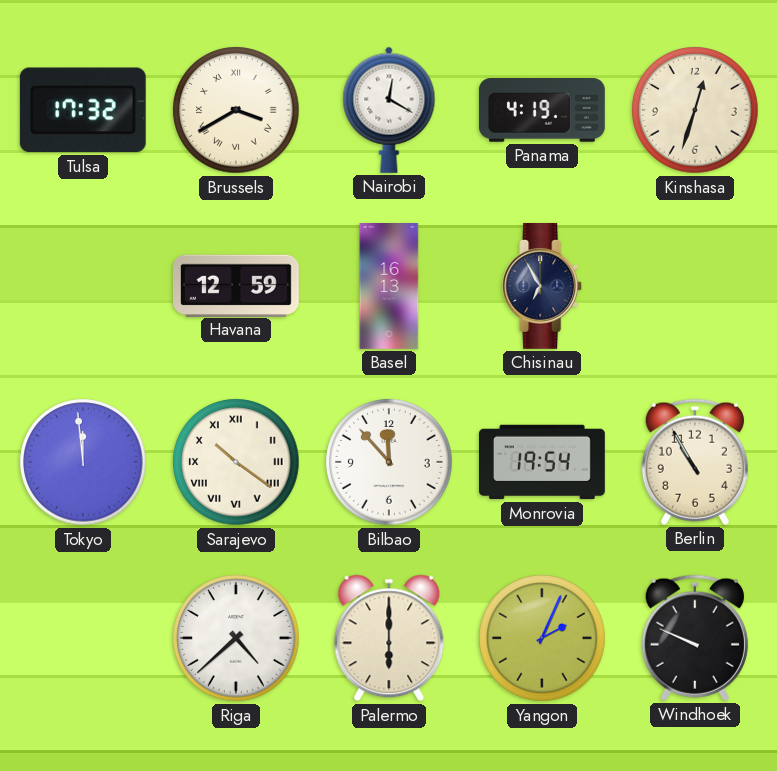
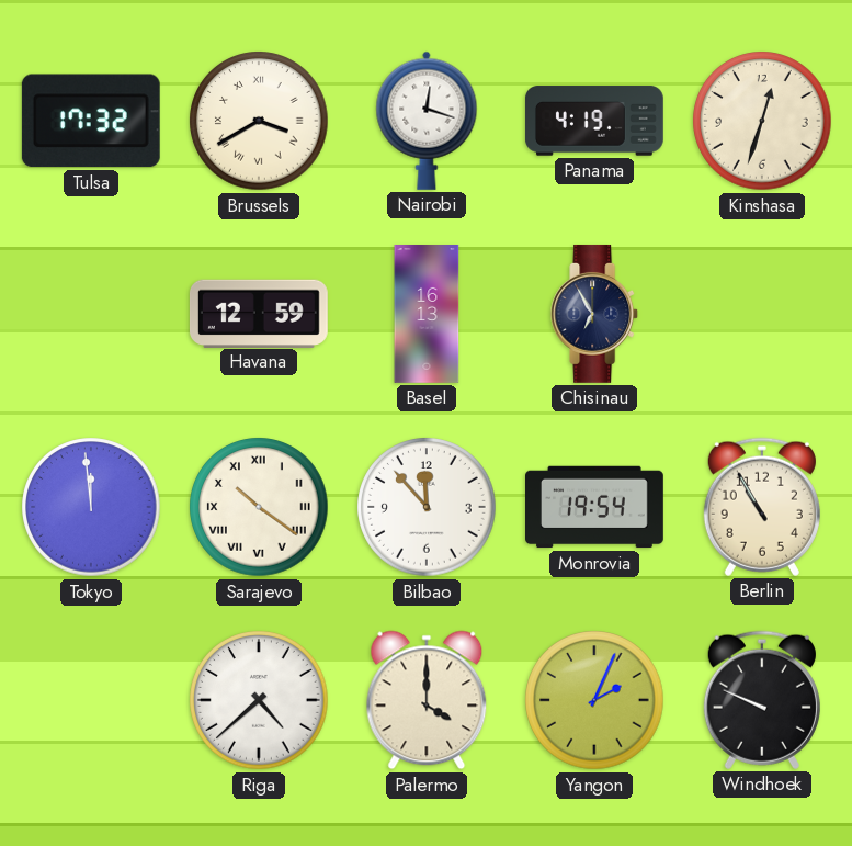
Nairobi: 12:20 -> 12:18 (427, 121)
Palermo: 6:00 -> 4:00 (427, 700)
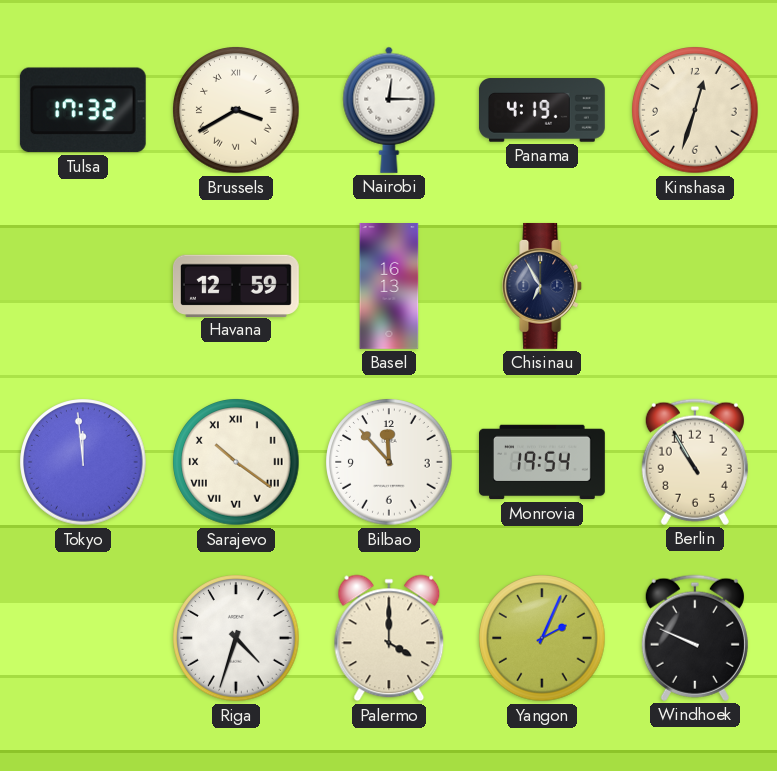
Nairobi: 12:18 -> 12:15 (389, 110)
Riga: 4:38 -> 4:33 (236, 638)
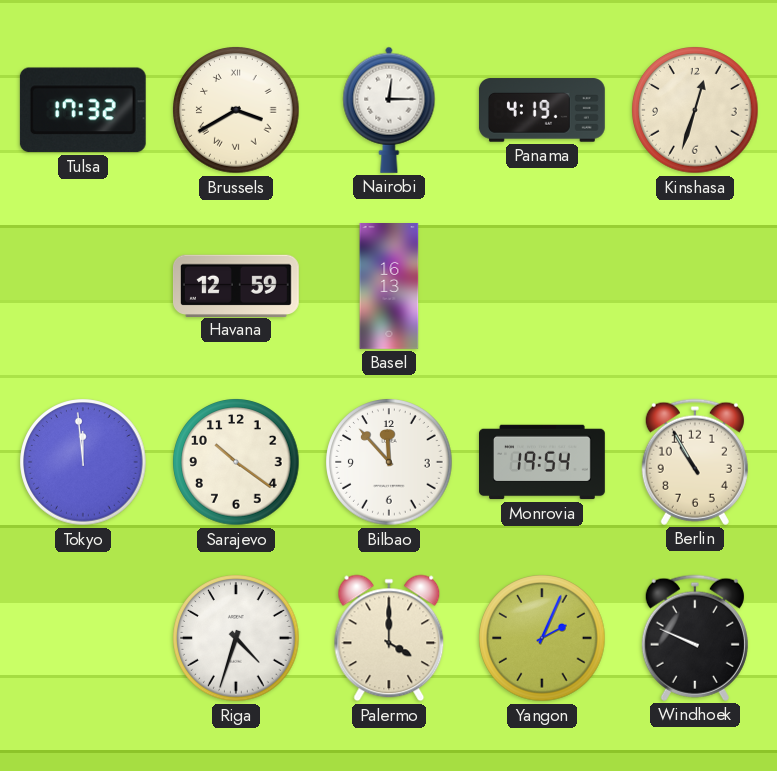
Chisinau: 6:55 -> none (543, 286)
Sarajevo numerals: Roman -> Arabic (236, 462)
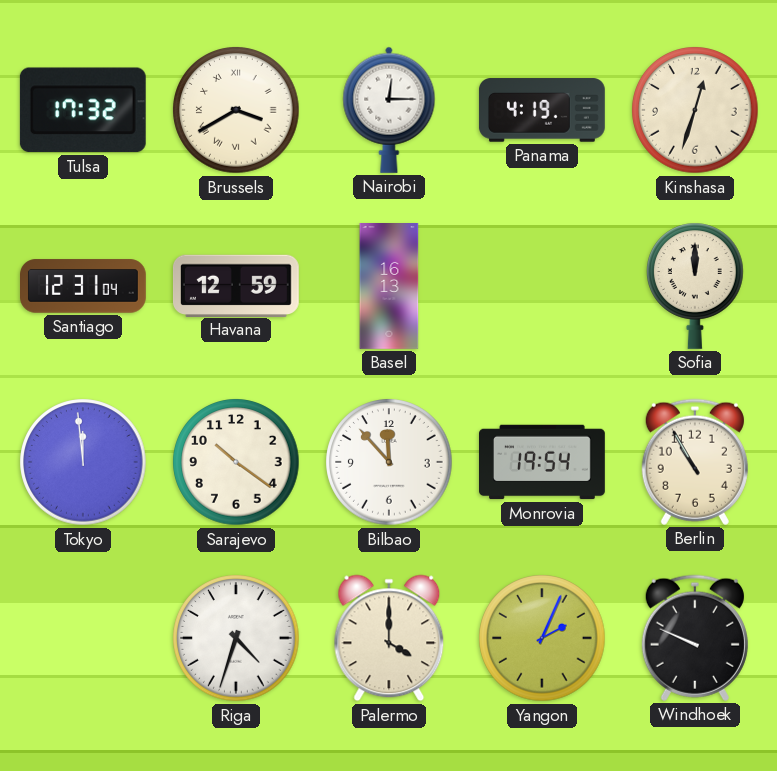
Santiago: none -> 12:31 (84, 286)
Sofia: none -> 12:00 (696, 286)
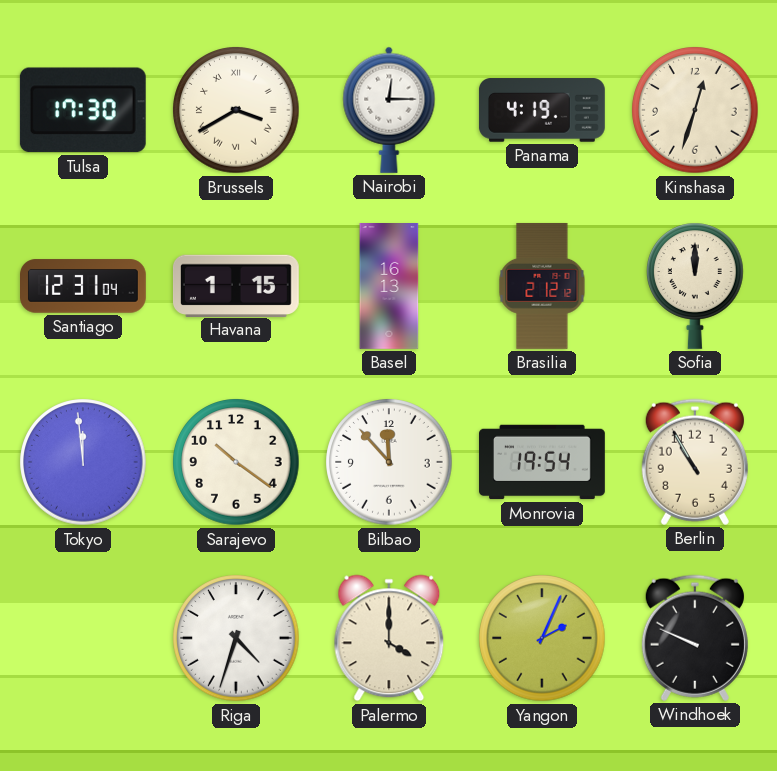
Tulsa: 17:32 -> 17:30 (83, 110)
Havana: 12:59 -> 1:15 (236, 285)
Brasilia: none -> 2:12 (542, 286)
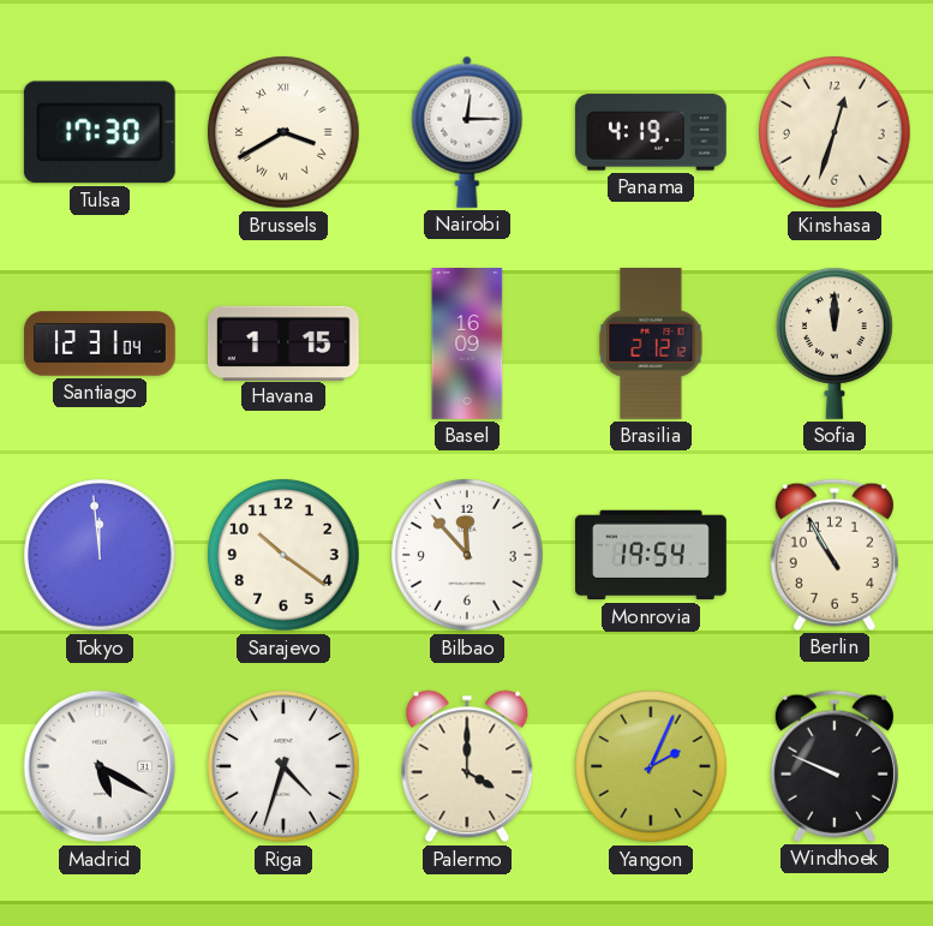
Basel: 16:13 -> 16:09 (467, 345)
Madrid: none -> 5:20 (100, 766)
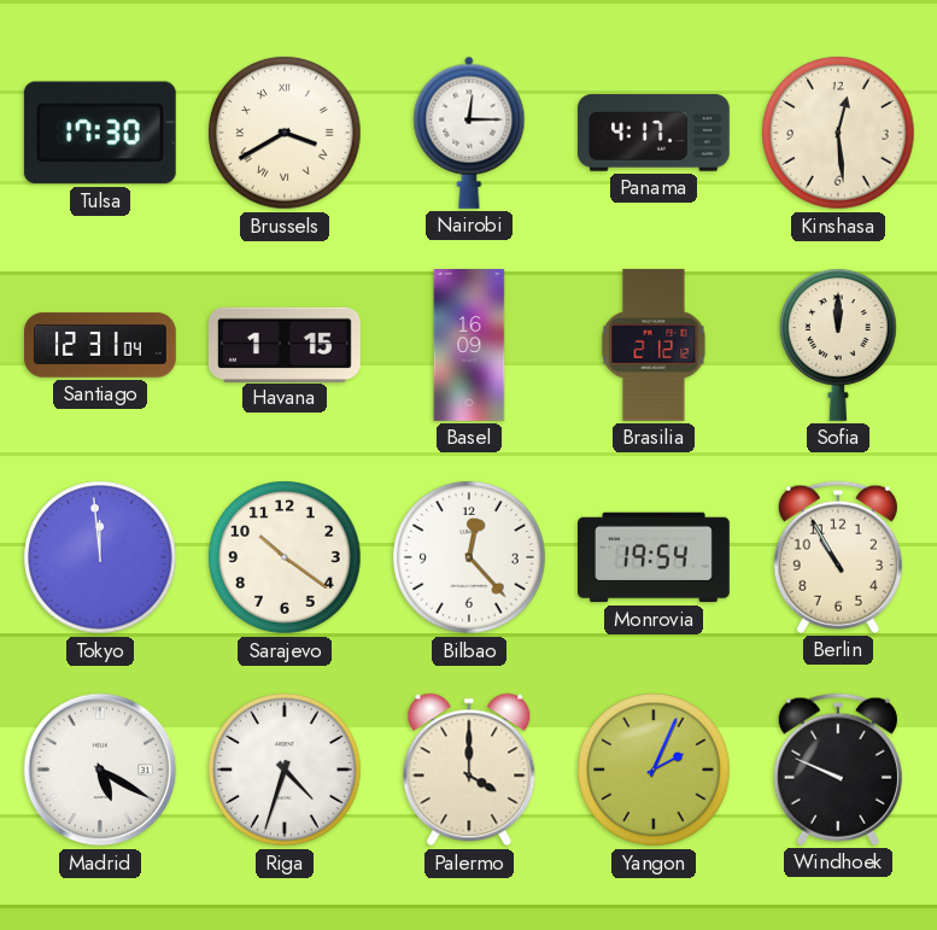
Panama: 4:19 -> 4:17 (654, 133)
Kinshasa: 12:33 -> 12:29 (838, 133)
Bilbao: 11:53 -> 12:23 (469, 557)
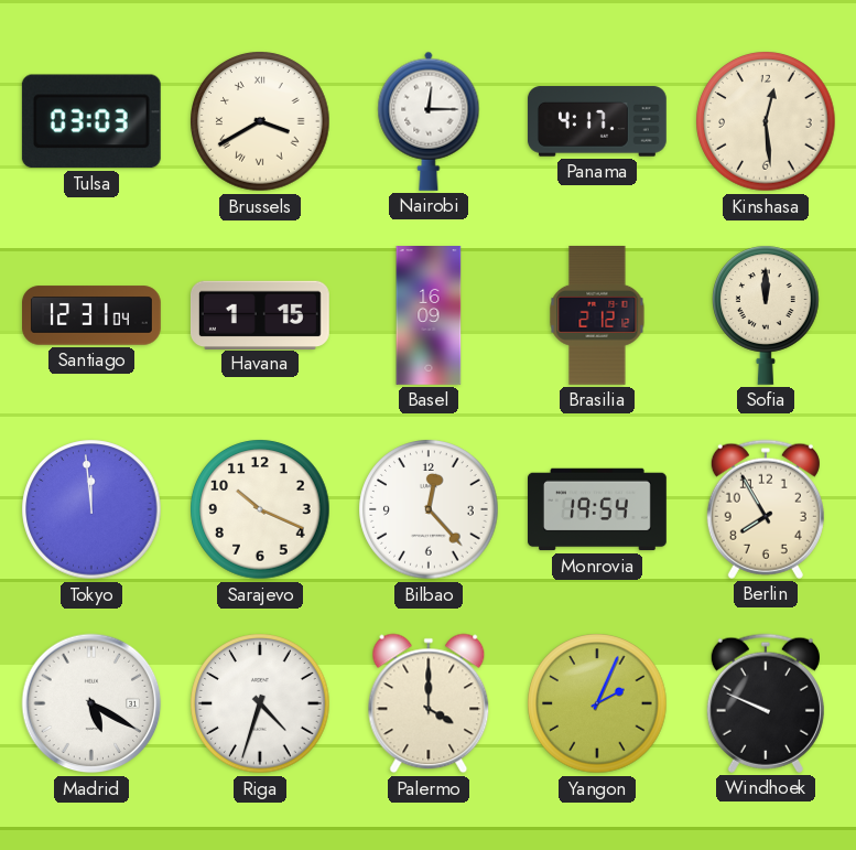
Tulsa: 17:30 -> 03:03 (91, 121)
Sarajevo: 10:21 -> 10:19 (260, 509)
Berlin: 10:55 -> 7:55 (766, 509)
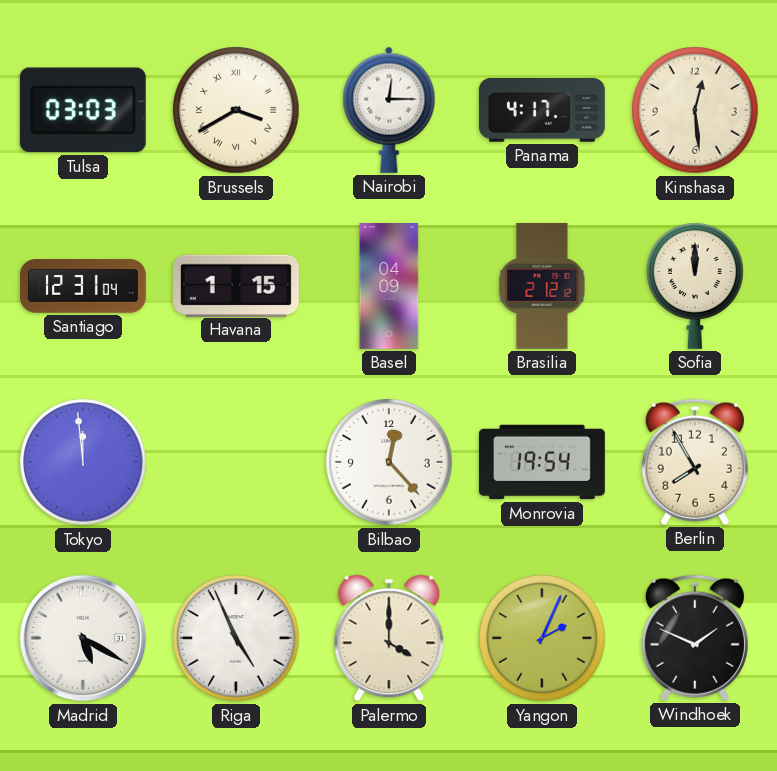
Basel: 16:09 -> 04:09 (389, 287)
Sarajevo: 10:19 -> none (260, 509)
Riga: 4:33 -> 4:56 (236, 638)
Windhoek: 9:49 -> 1:49 (695, 638)
